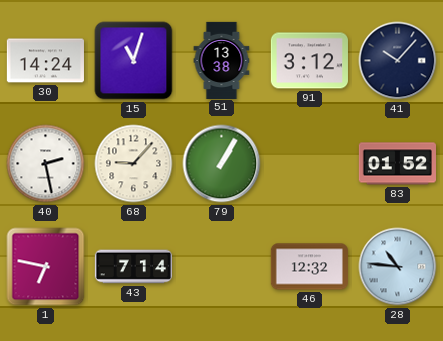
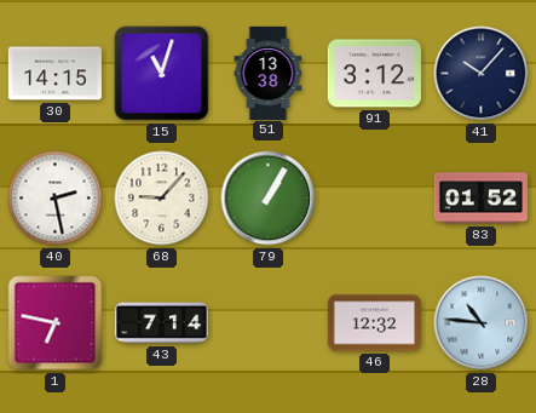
30: 14:24 -> 14:15 (54, 74)
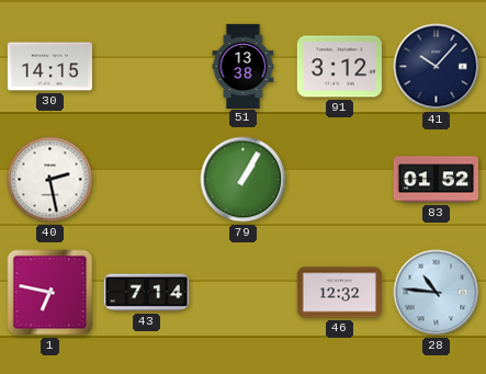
15: 11:03 -> none (162, 74)
68: 9:07 -> none (162, 199)
